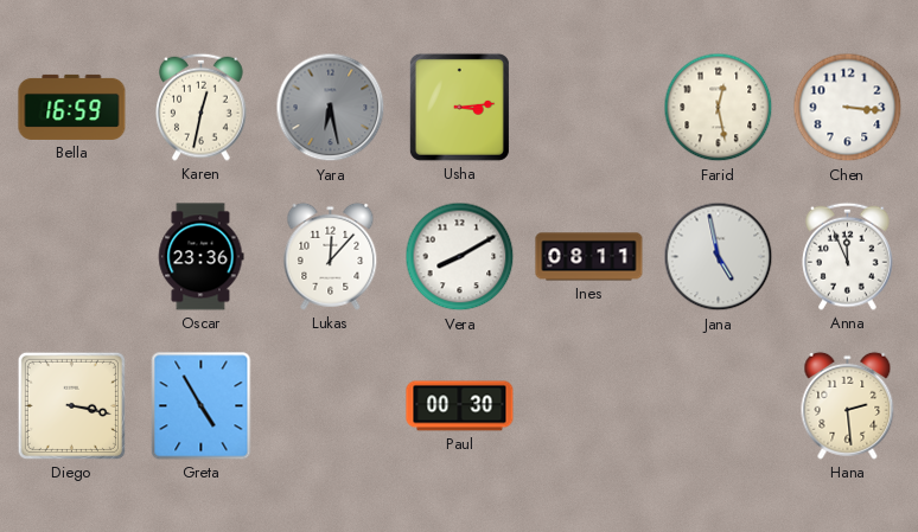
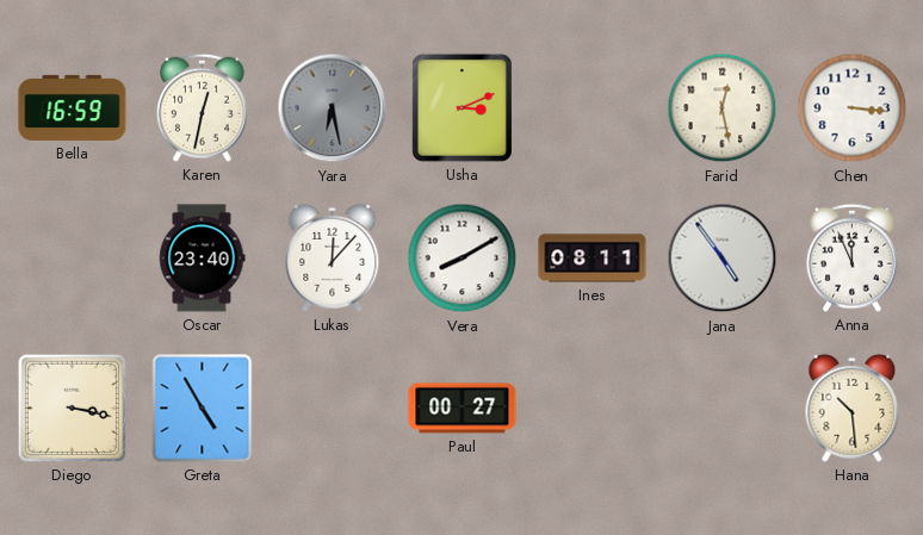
Usha: 3:14 -> 3:11 (461, 107)
Oscar: 23:36 -> 23:40 (202, 259)
Jana: 4:58 -> 4:54 (723, 259)
Paul: 00:30 -> 00:27 (463, 409)
Hana: 2:29 -> 10:29 (853, 408)
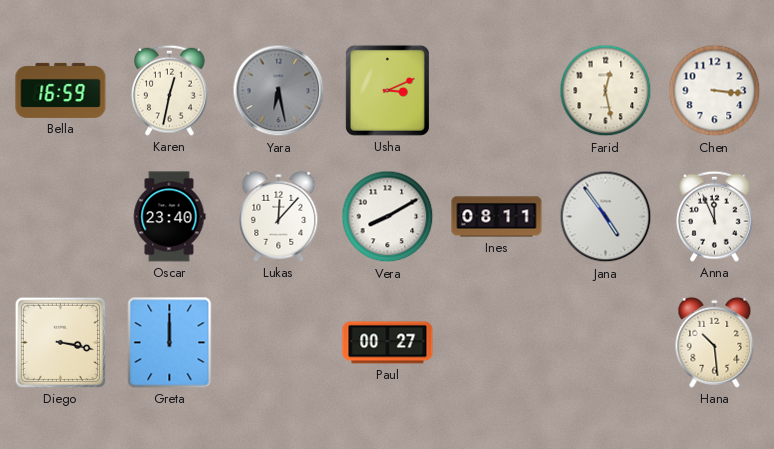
Greta: 4:55 -> 12:00 (170, 343)
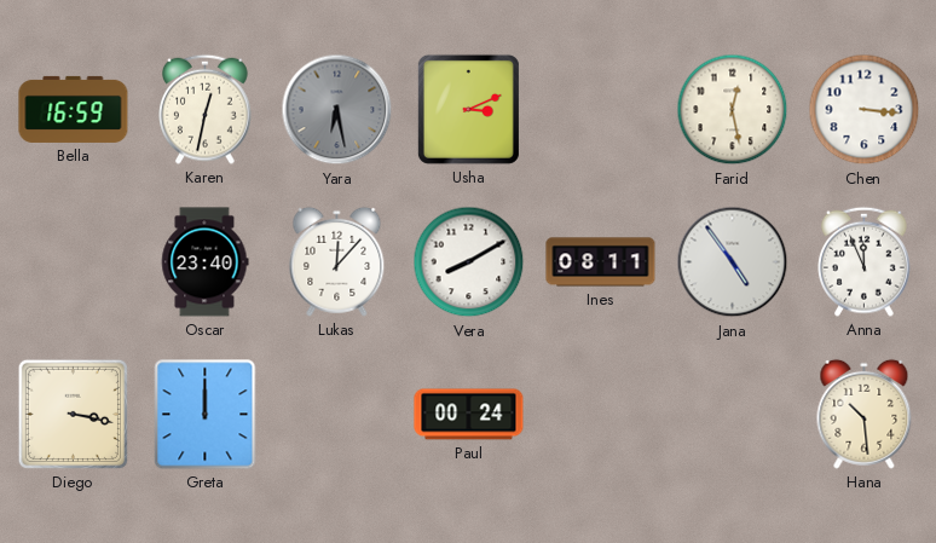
Paul: 00:27 -> 00:24 (469, 415)
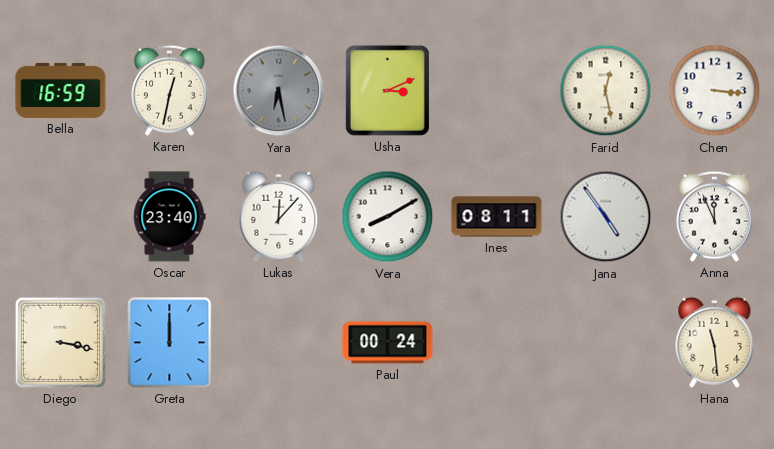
Hana: 10:29 -> 11:29 (715, 342)
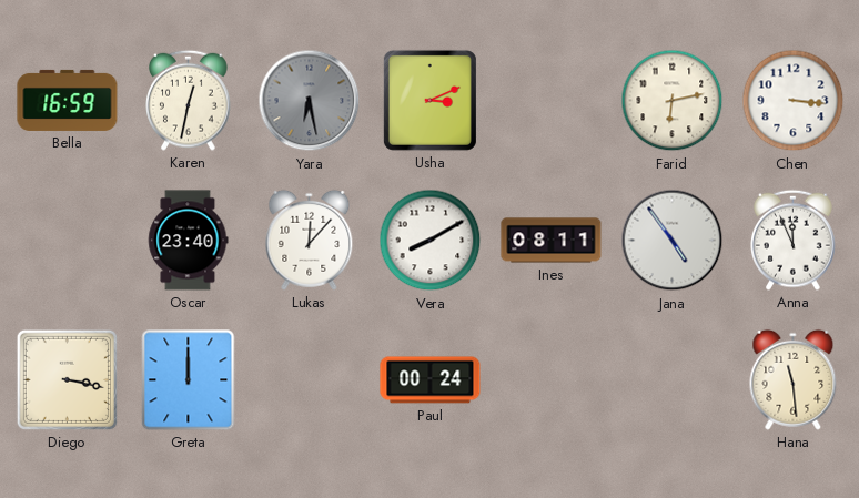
Farid: 12:28 -> 6:13 (673, 101)
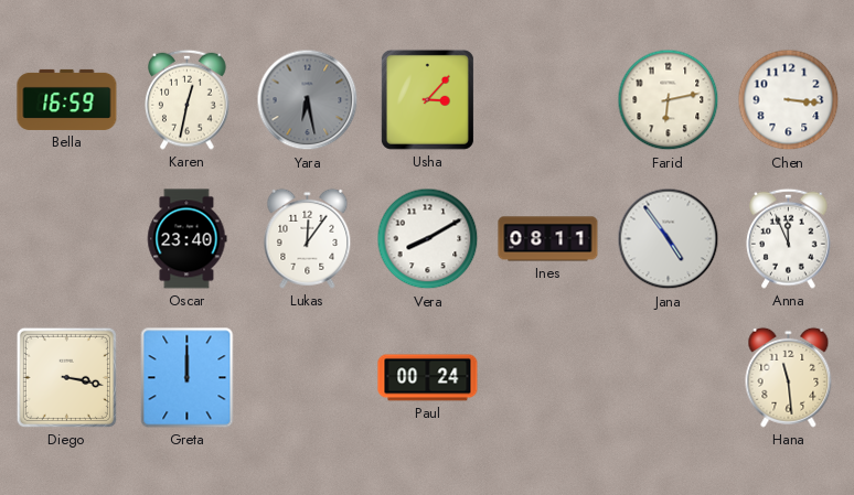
Usha: 3:11 -> 3:07 (427, 99)
Lukas: 12:07 -> 12:06 (308, 238)
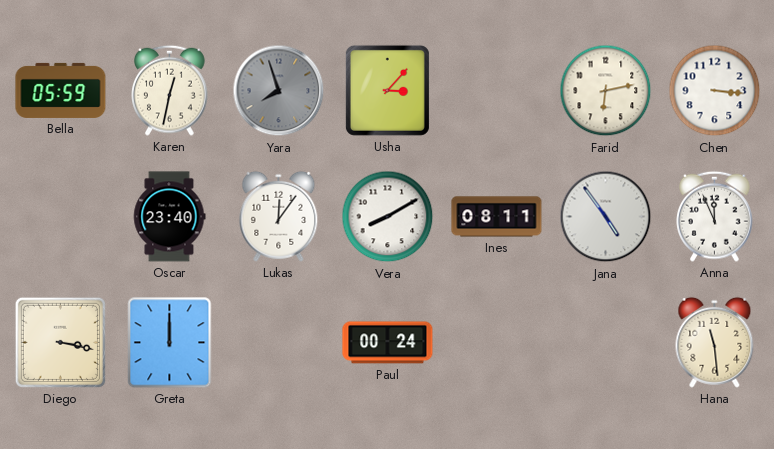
Bella: 16:59 -> 05:59 (61, 90)
Yara: 6:28 -> 7:57 (279, 91)
